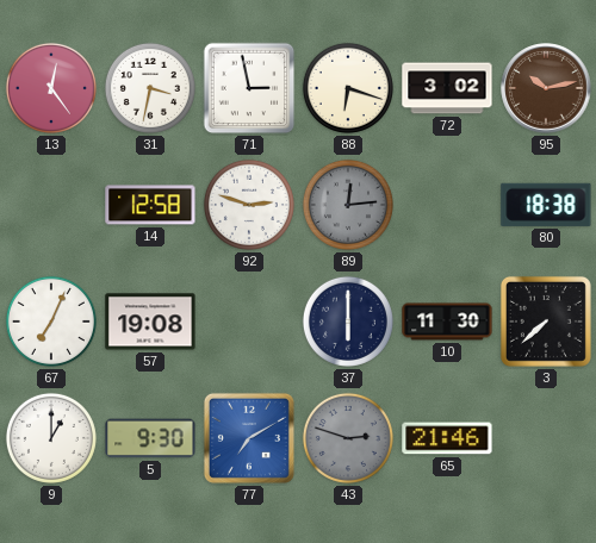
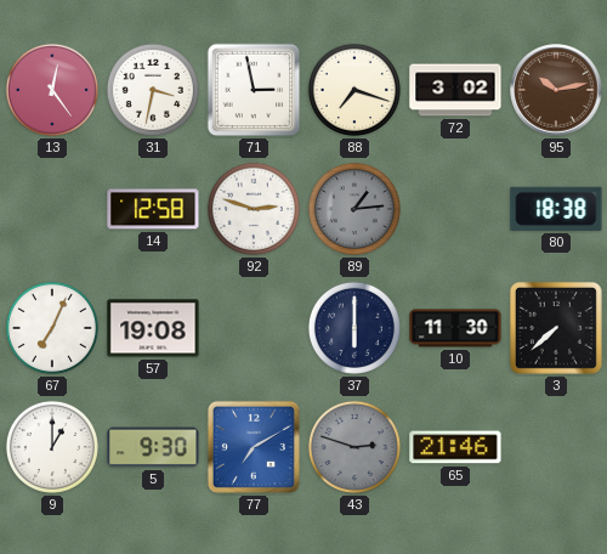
88: 6:18 -> 7:18 (354, 90)
89: 12:14 -> 1:14 (354, 209)
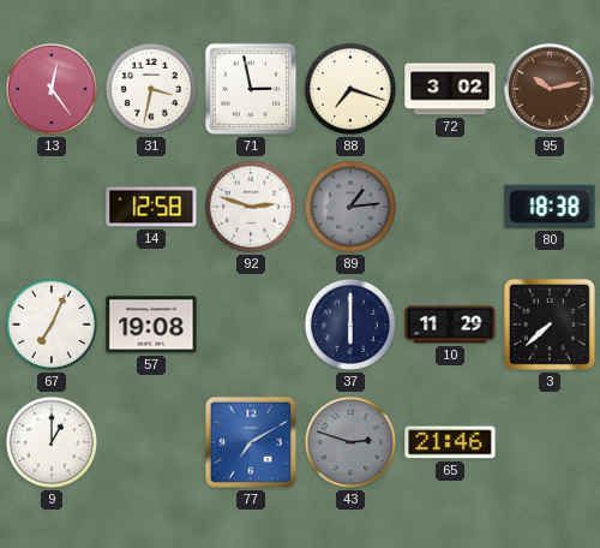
10: 11:30 -> 11:29 (450, 324)
5: 9:30 -> none (153, 447)
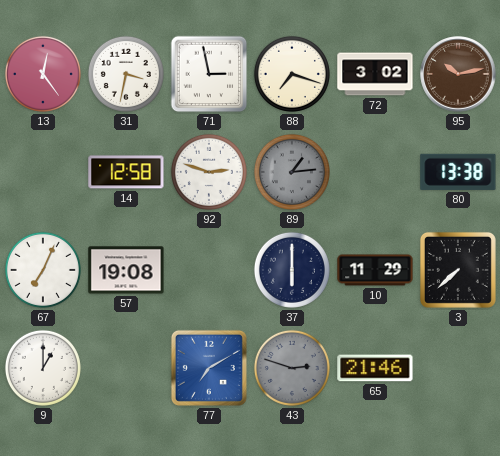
80: 18:38 -> 13:38 (458, 172)
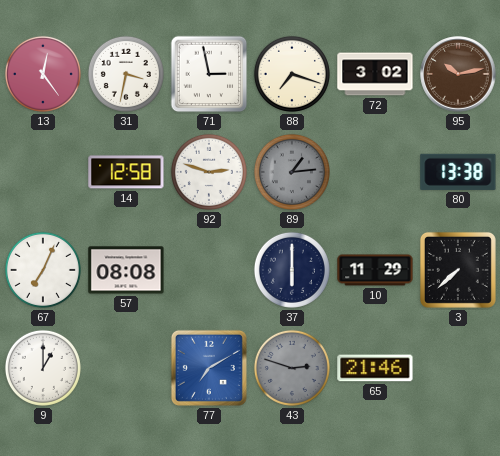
57: 19:08 -> 08:08 (126, 270)
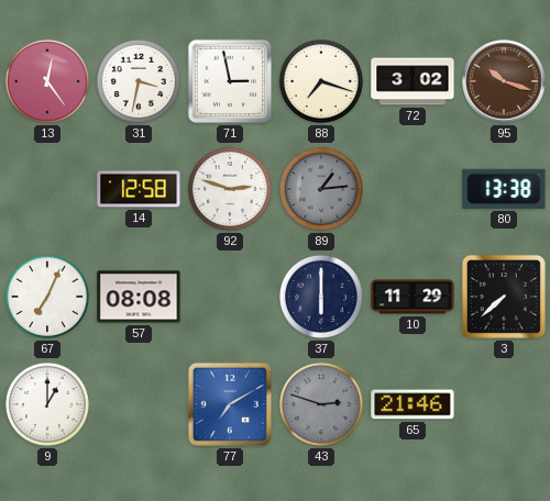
95: 10:13 -> 10:18 (504, 81)
